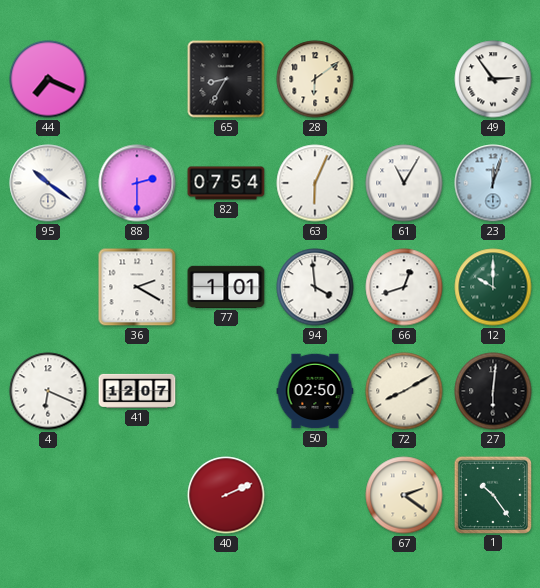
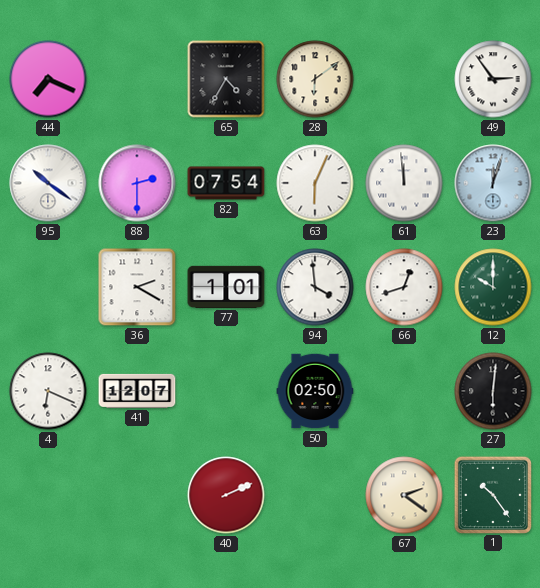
65: 8:35 -> 4:35 (226, 79)
61: 11:05 -> 11:59 (404, 183)
72: 8:10 -> none (404, 391)
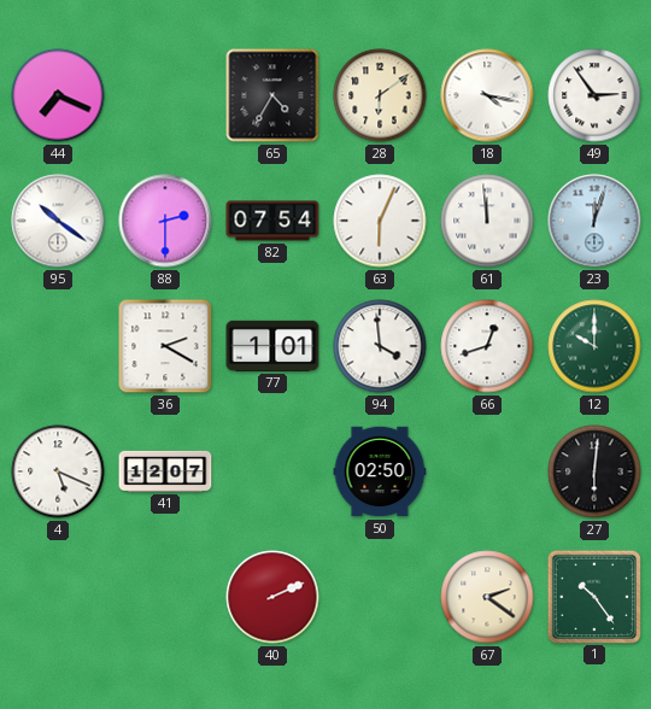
18: none -> 4:17 (487, 95)
4: 6:19 -> 5:19 (58, 471)
